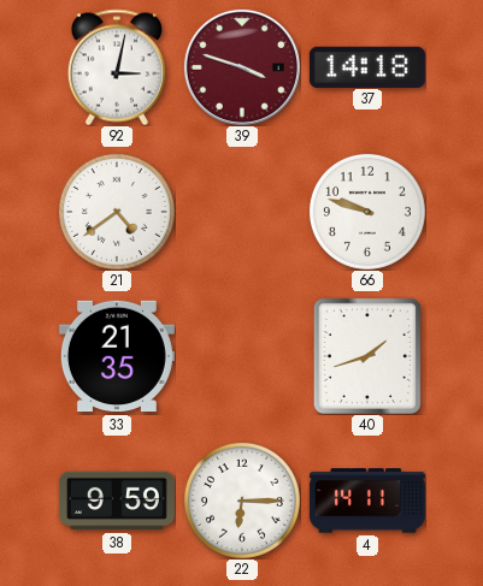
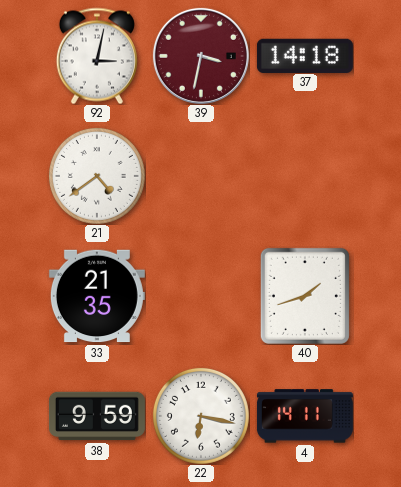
39: 3:48 -> 3:32 (201, 56)
66: 9:48 -> none (367, 212)
22: 6:15 -> 6:17 (201, 416)
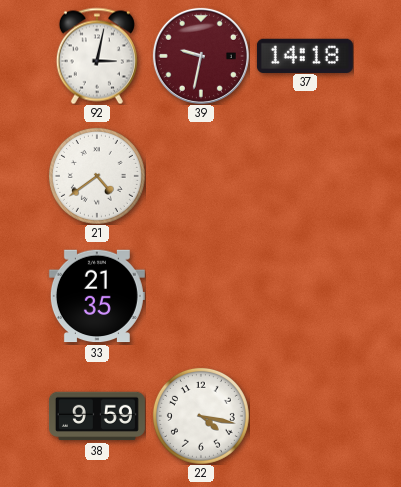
39: 3:32 -> 9:32 (201, 56)
40: 1:42 -> none (305, 296)
22: 6:17 -> 4:17 (201, 416)
4: 14:11 -> none (305, 416)
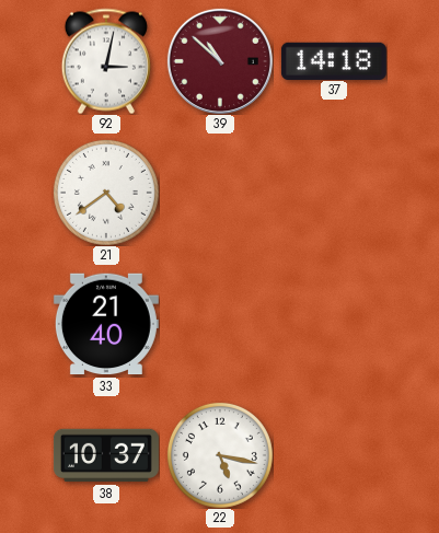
39: 9:32 -> 10:52 (220, 61)
33: 21:35 -> 21:40 (106, 324)
38: 9:59 -> 10:37 (106, 455)
22: 4:17 -> 5:17 (220, 455)
